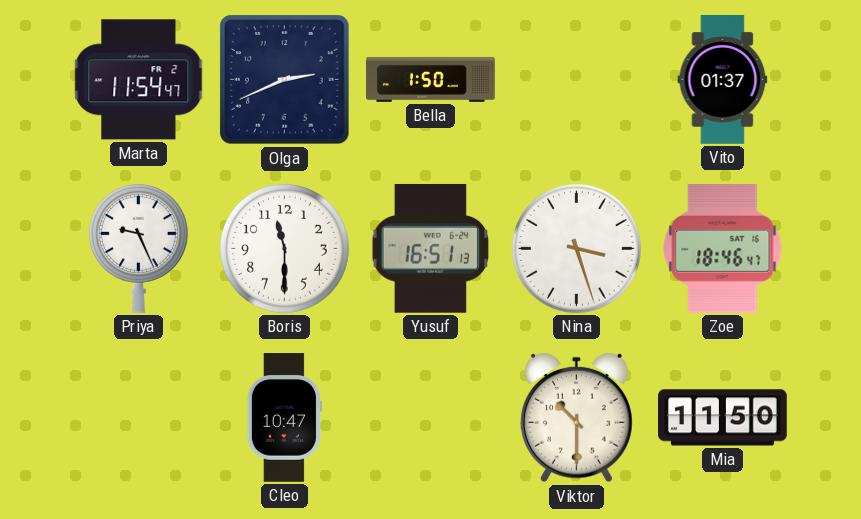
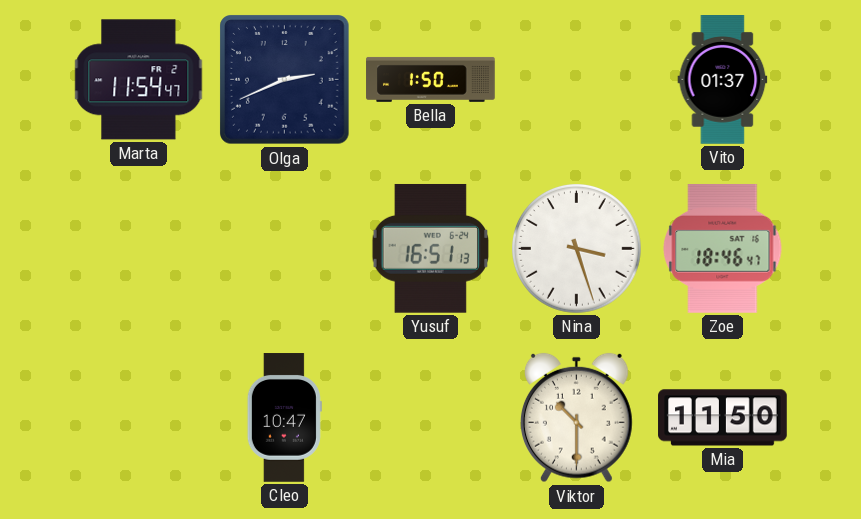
Priya: 9:26 -> none (138, 248)
Boris: 11:30 -> none (285, 249)
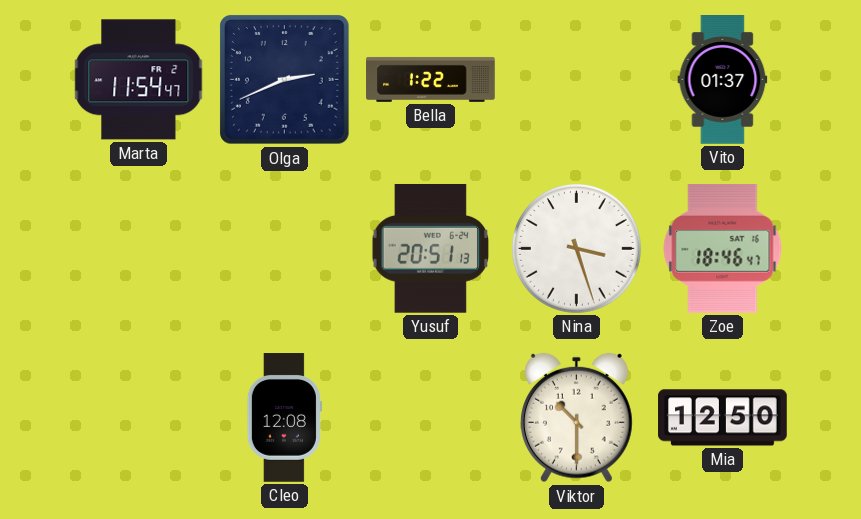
Bella: 1:50 -> 1:22 (431, 79)
Yusuf: 16:51 -> 20:51 (430, 248)
Cleo: 10:47 -> 12:08 (284, 418)
Mia: 11:50 -> 12:50 (723, 418)
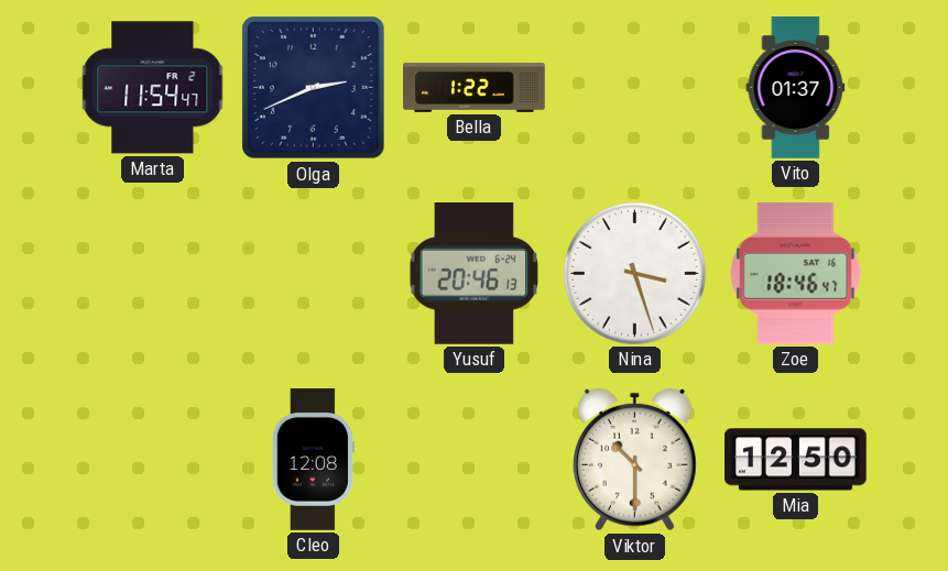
Yusuf: 20:51 -> 20:46 (473, 273)
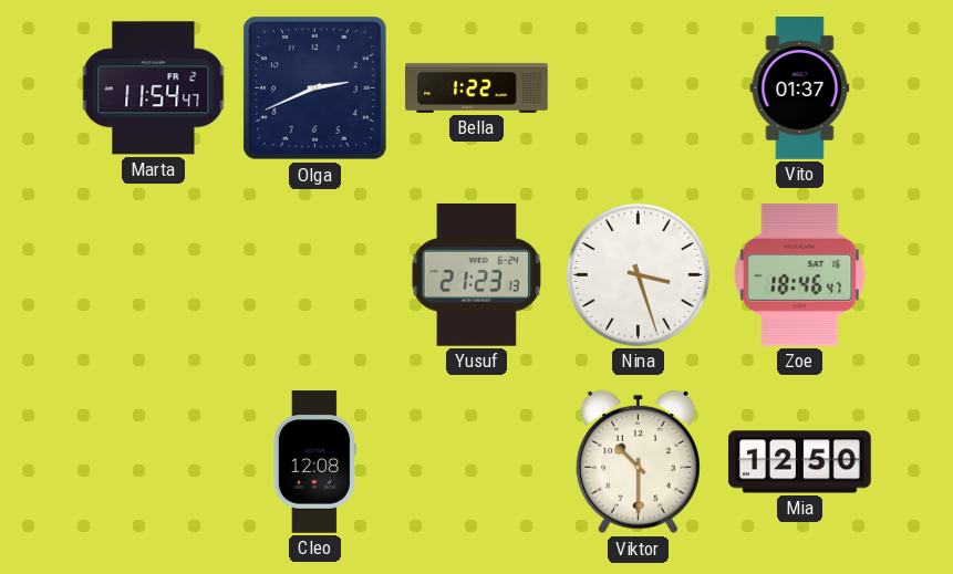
Yusuf: 20:46 -> 21:23 (476, 274)
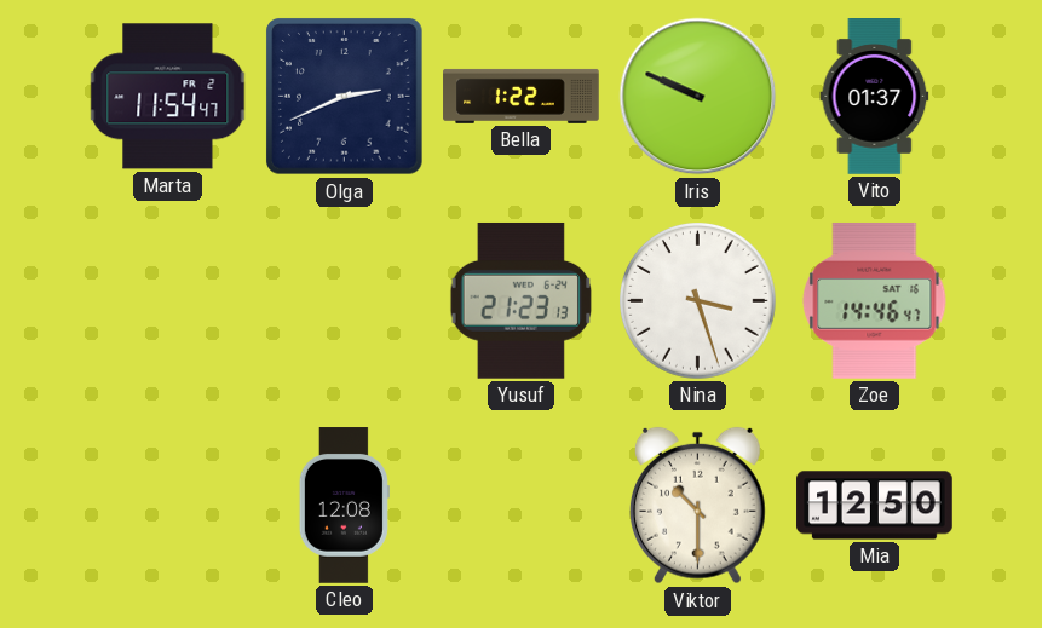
Iris: none -> 9:49 (698, 97)
Zoe: 18:46 -> 14:46 (875, 300)
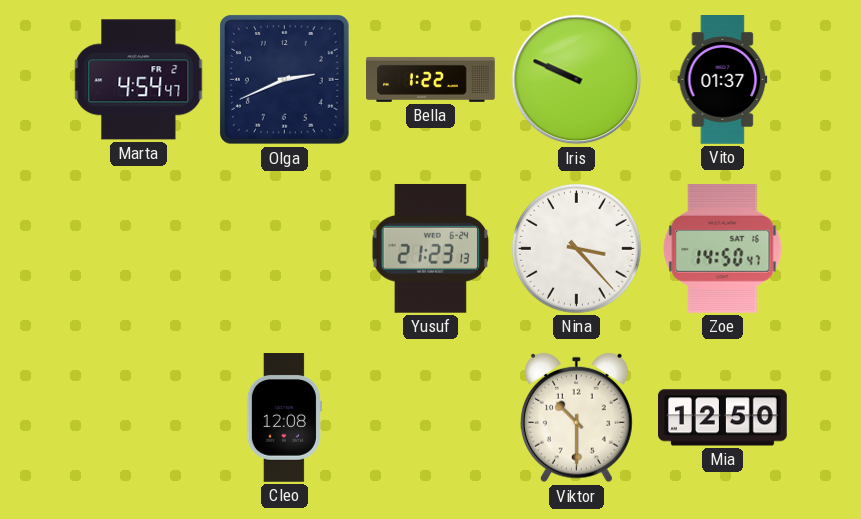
Marta: 11:54 -> 4:54 (139, 80)
Nina: 3:27 -> 3:23 (577, 249)
Zoe: 14:46 -> 14:50 (723, 248)
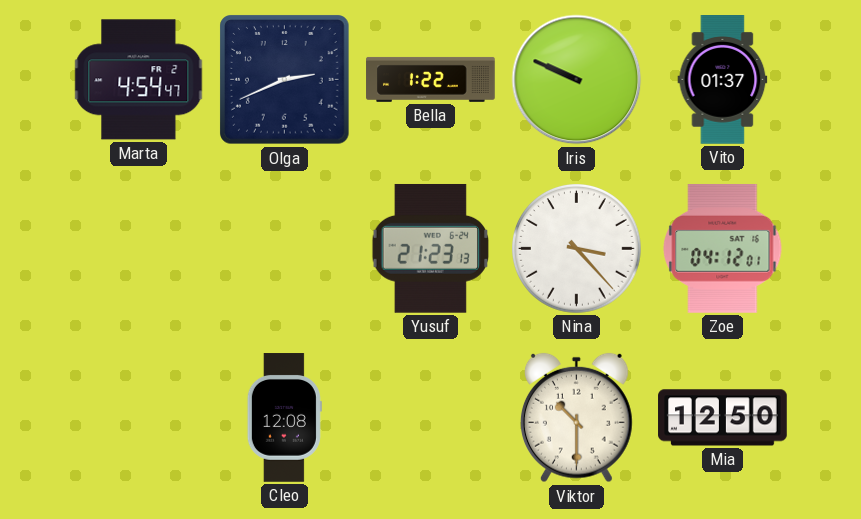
Zoe: 14:50 -> 04:12 (723, 248)
